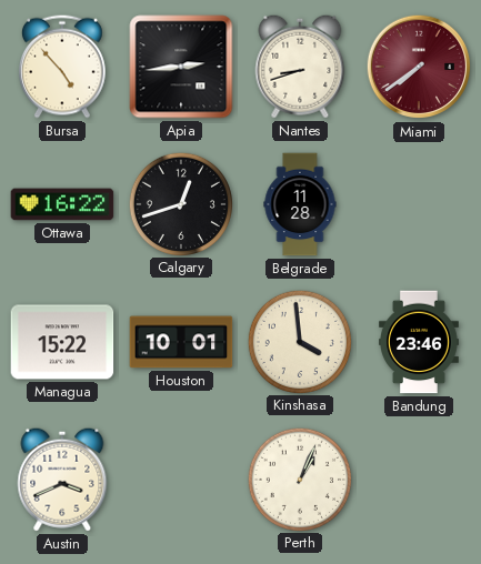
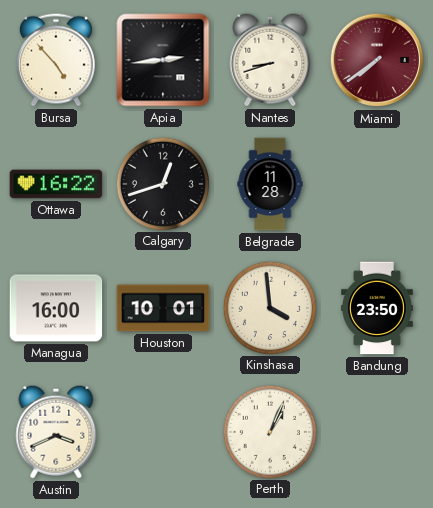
Managua: 15:22 -> 16:00 (56, 308)
Bandung: 23:46 -> 23:50 (378, 308)
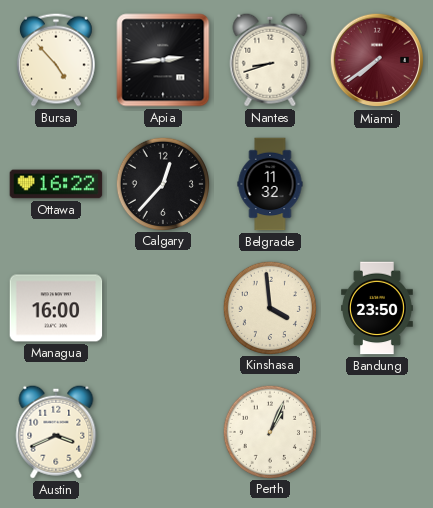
Calgary: 12:42 -> 12:37 (162, 183)
Belgrade: 11:28 -> 11:32 (270, 184)
Houston: 10:01 -> none (163, 308)
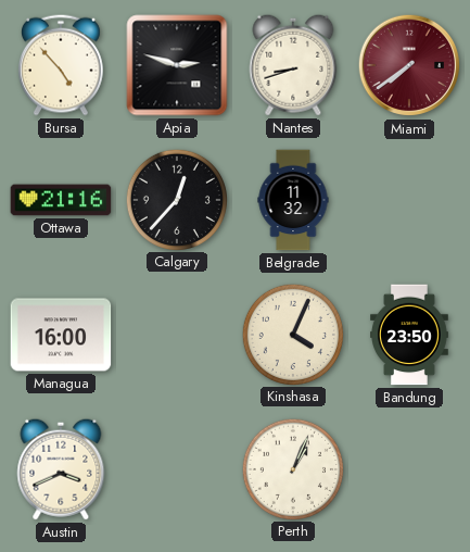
Apia: 2:44 -> 2:48 (177, 65)
Ottawa: 16:22 -> 21:16 (61, 200)
Kinshasa: 3:59 -> 4:04 (292, 334)
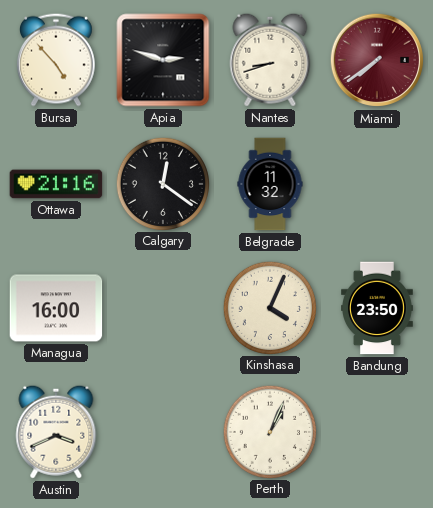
Calgary: 12:37 -> 12:21 (162, 183)
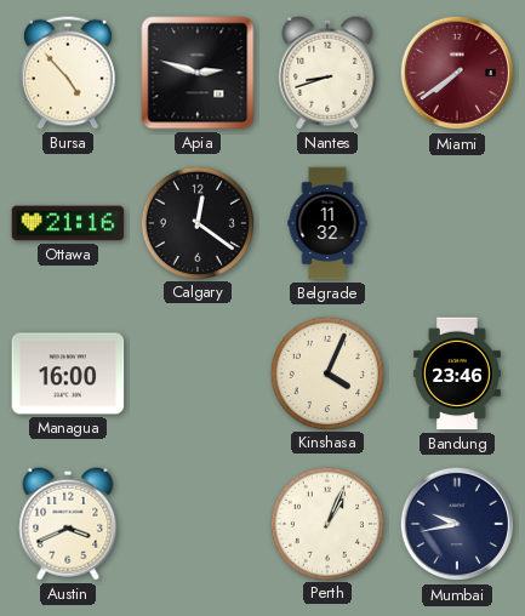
Bandung: 23:50 -> 23:46 (458, 373)
Mumbai: none -> 9:43 (457, 524)
